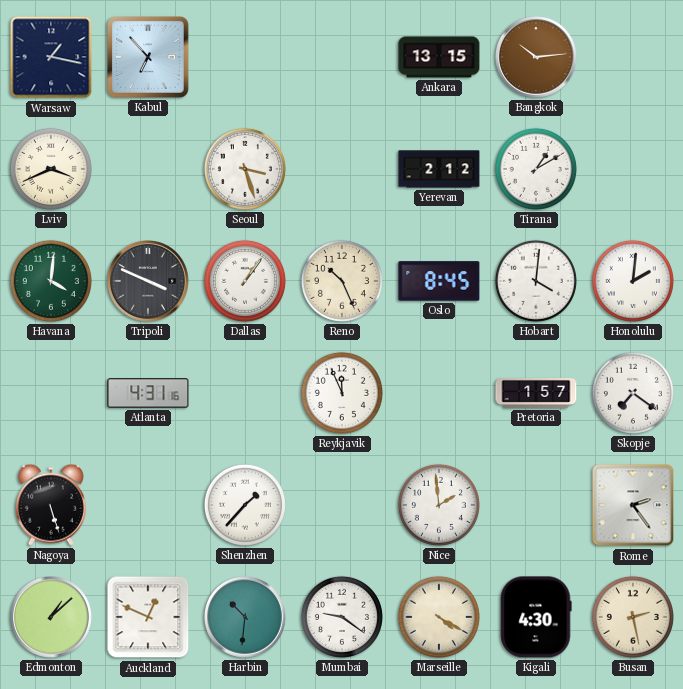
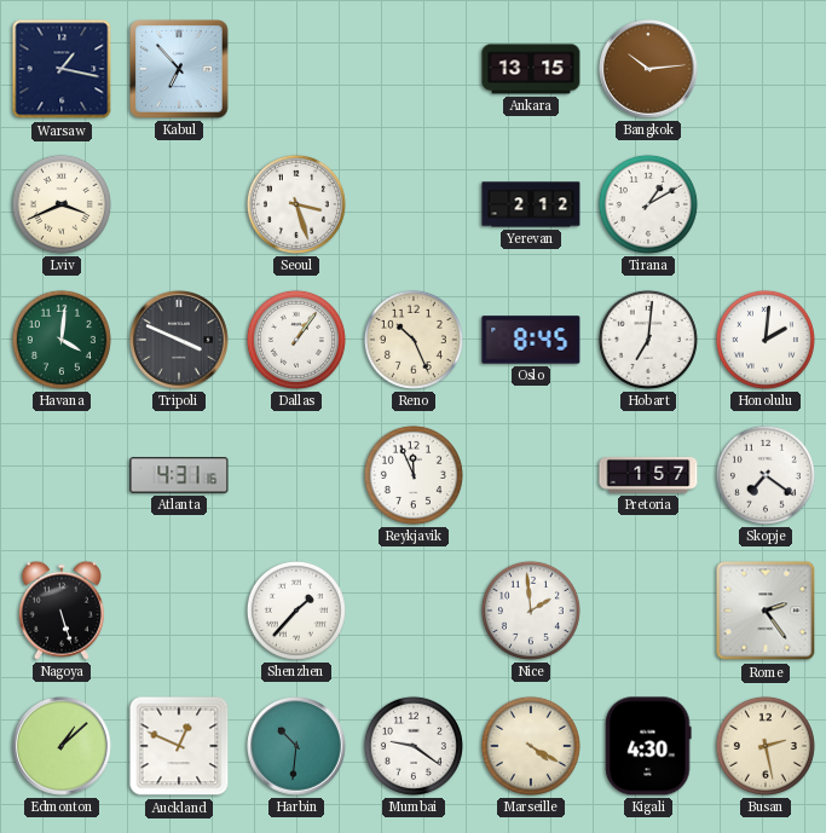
Hobart: 4:01 -> 7:01 (648, 340)
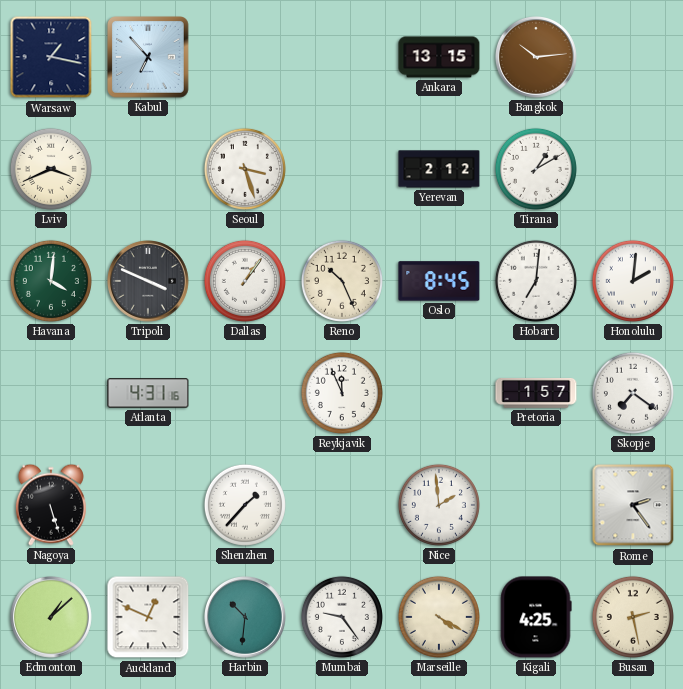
Mumbai: 9:21 -> 9:24 (342, 617)
Kigali: 4:30 -> 4:25 (536, 617)
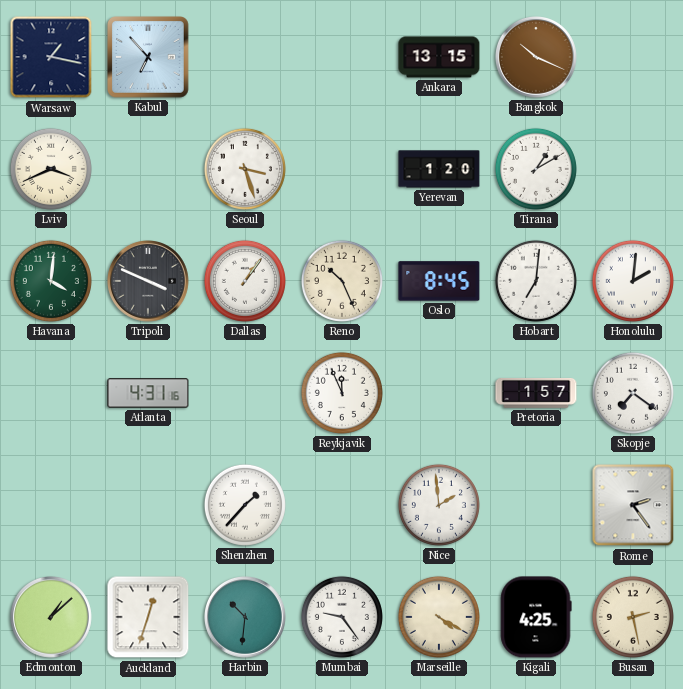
Bangkok: 10:14 -> 10:19 (537, 58)
Yerevan: 2:12 -> 1:20 (439, 169)
Nagoya: 5:27 -> none (51, 505)
Auckland: 12:49 -> 12:33 (148, 617)
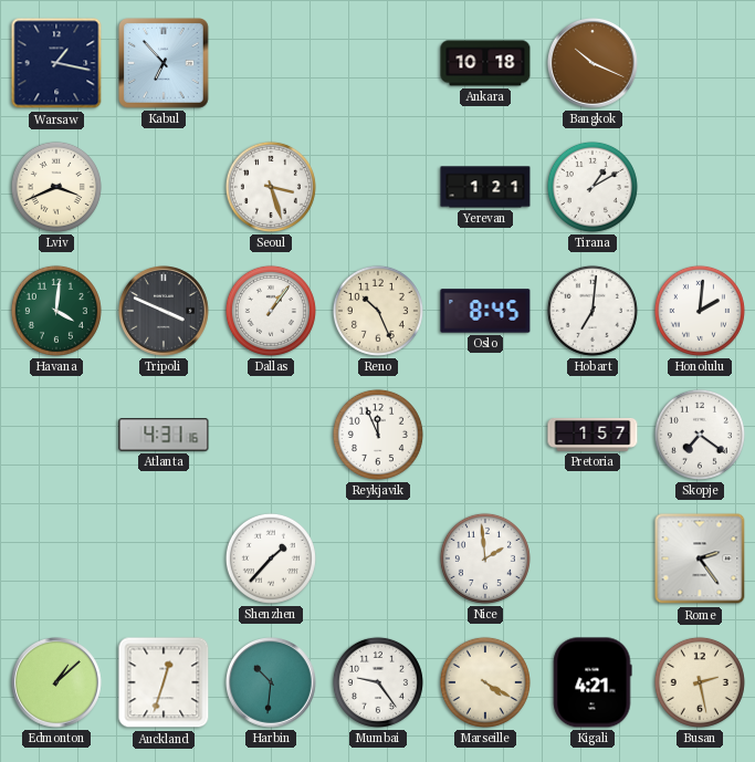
Ankara: 13:15 -> 10:18 (485, 63)
Yerevan: 1:20 -> 1:21 (485, 187)
Kigali: 4:25 -> 4:21 (593, 682)
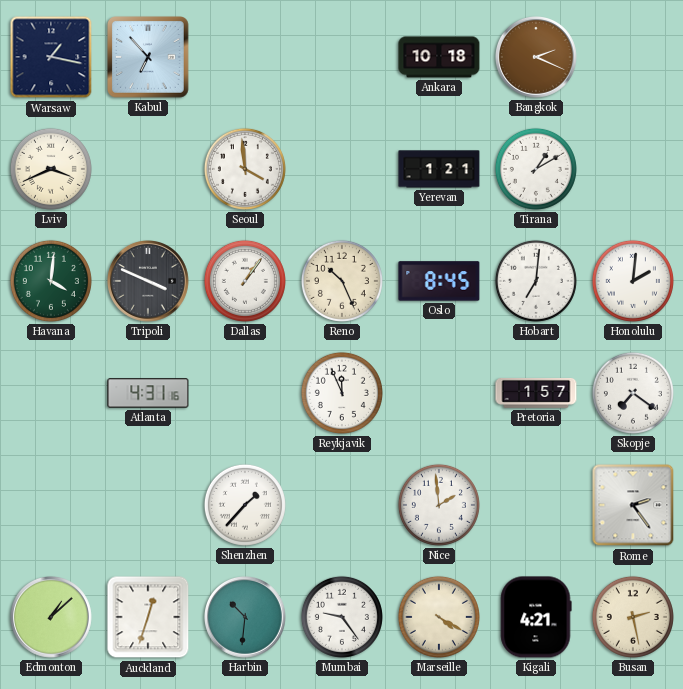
Bangkok: 10:19 -> 2:19 (537, 58)
Seoul: 3:27 -> 3:59 (245, 169)
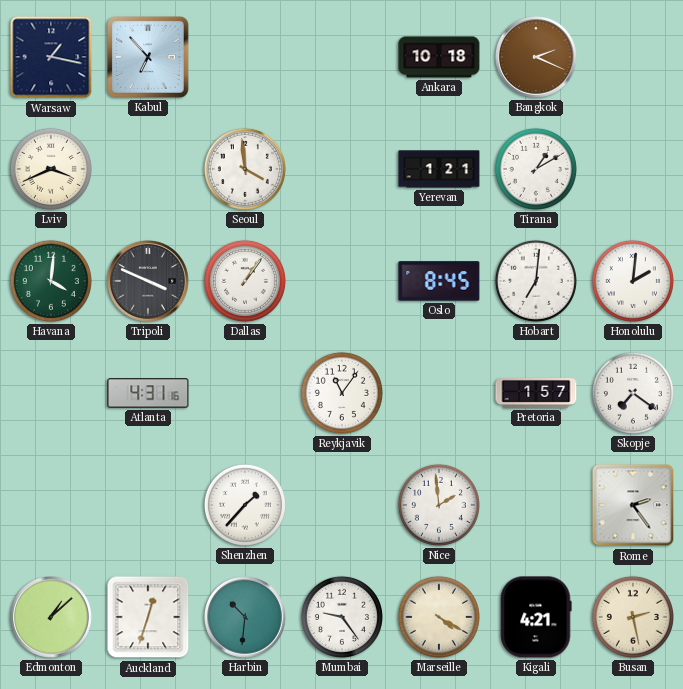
Reno: 10:26 -> none (342, 281)
Reykjavik: 11:56 -> 11:06 (342, 393)
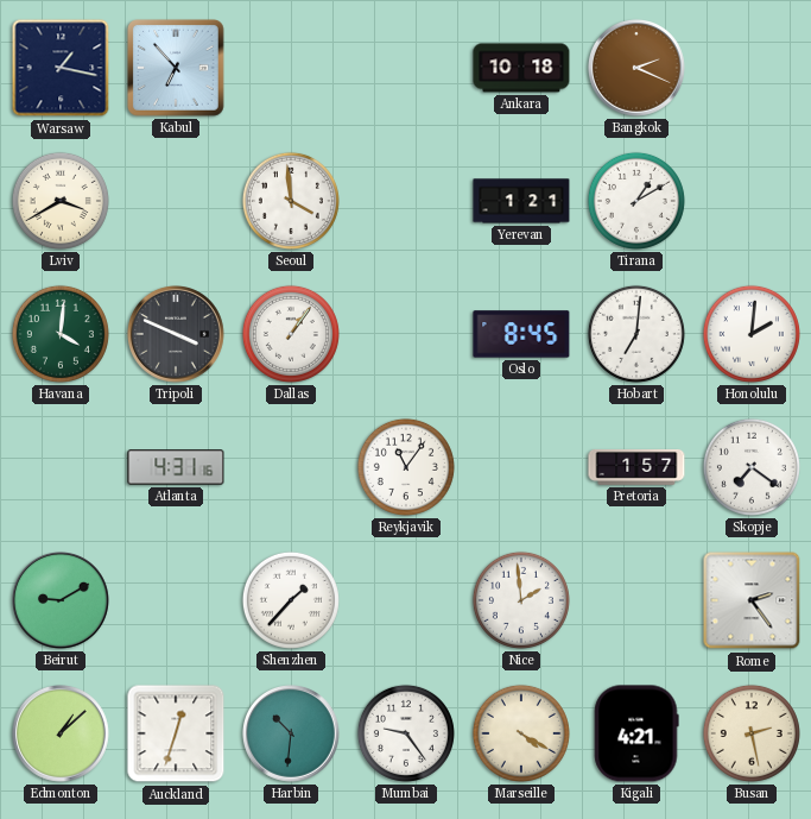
Lviv: 3:41 -> 3:40 (61, 201)
Beirut: none -> 9:10 (62, 601)
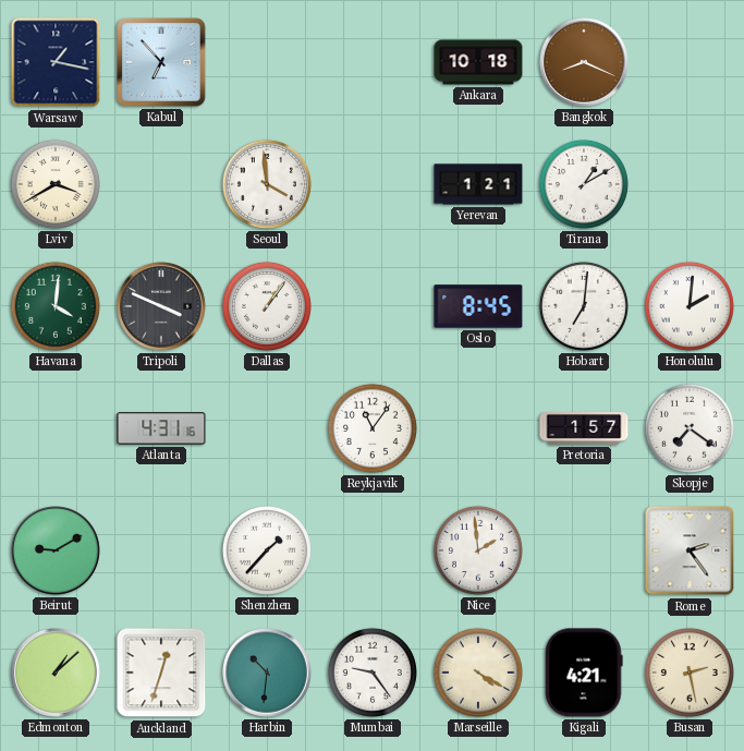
Bangkok: 2:19 -> 8:19 (585, 63)
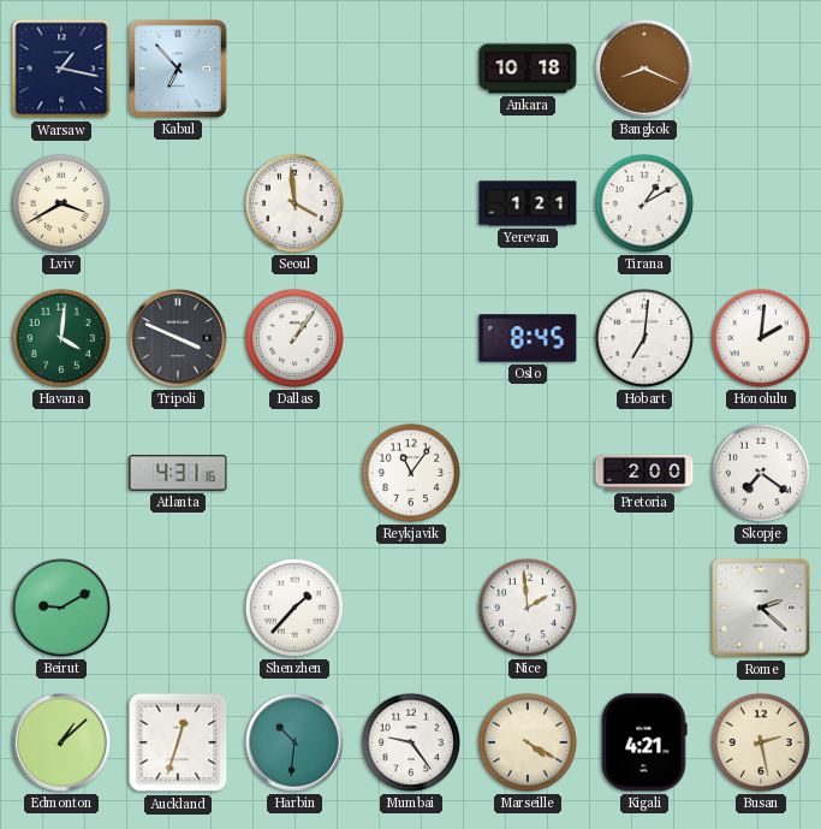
Pretoria: 1:57 -> 2:00 (644, 473)
Rome: 2:24 -> 2:22 (761, 608)
